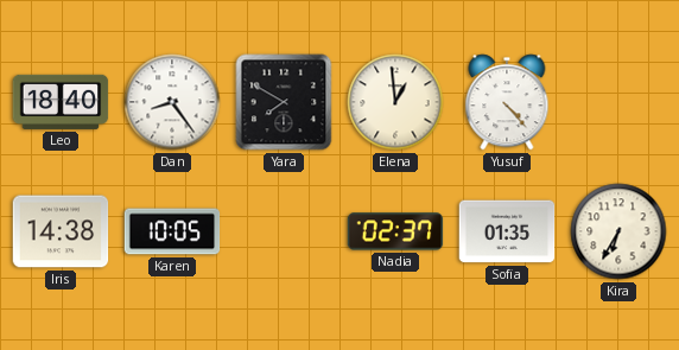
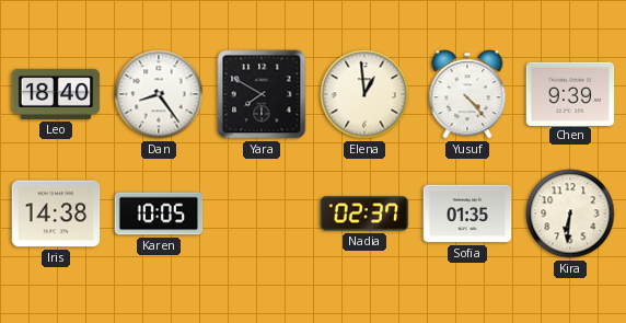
Chen: none -> 9:39 (570, 93)
Kira: 6:35 -> 6:31 (570, 214)
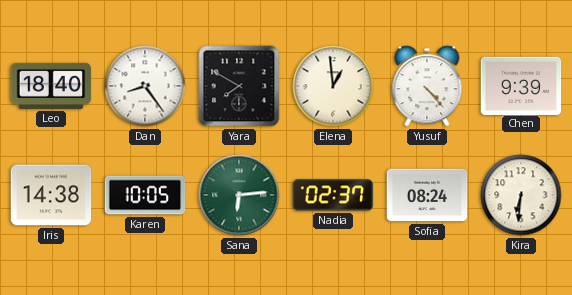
Sana: none -> 6:14 (239, 195)
Sofia: 01:35 -> 08:24 (427, 195)
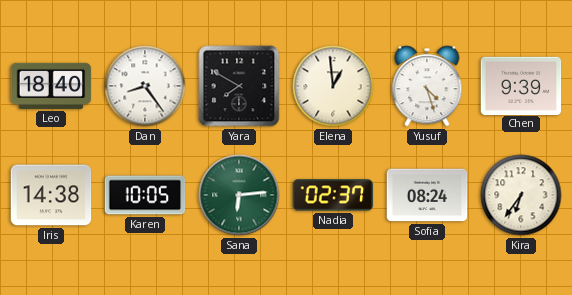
Yusuf: 4:23 -> 4:27 (427, 86)
Kira: 6:31 -> 6:36 (521, 195)
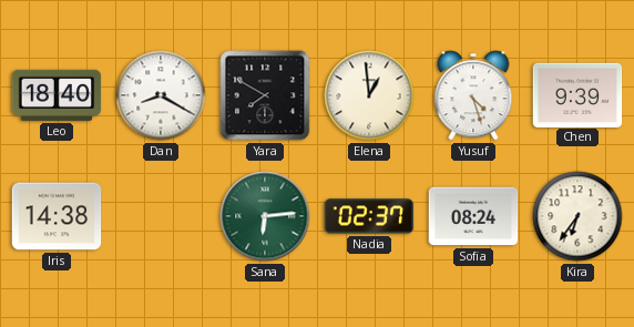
Dan: 8:24 -> 8:20 (161, 95)
Karen: 10:05 -> none (145, 195)
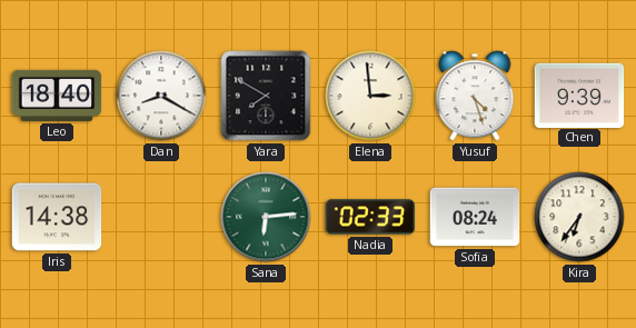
Elena: 12:59 -> 2:59 (370, 96)
Nadia: 02:37 -> 02:33 (370, 217)
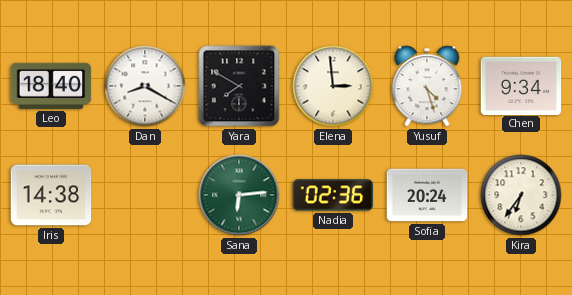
Chen: 9:39 -> 9:34 (521, 85)
Nadia: 02:33 -> 02:36 (333, 195)
Sofia: 08:24 -> 20:24 (427, 195)
